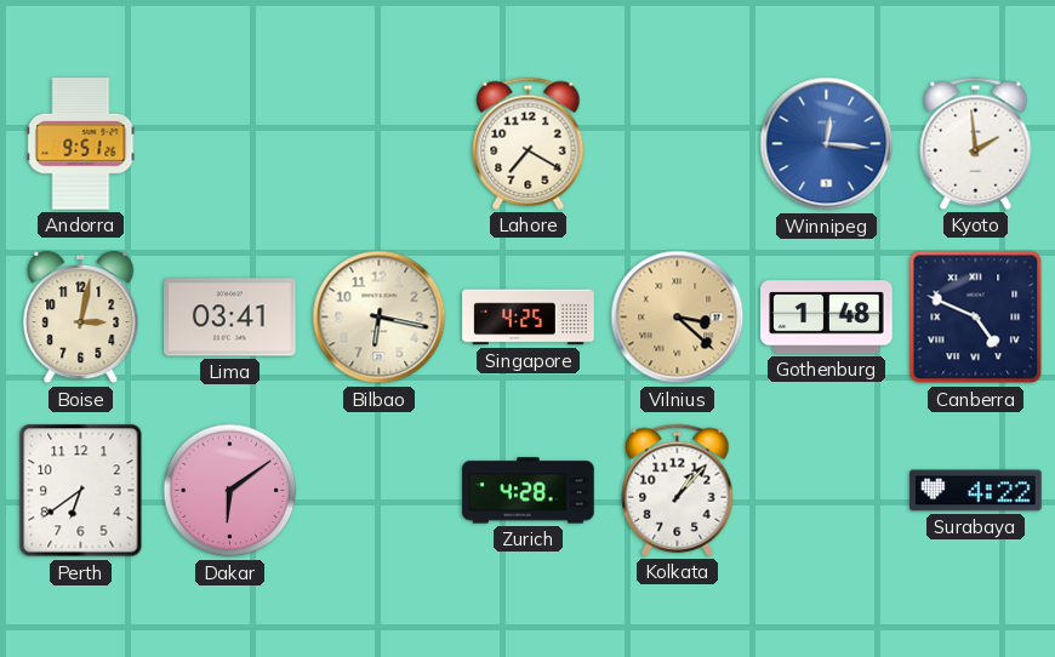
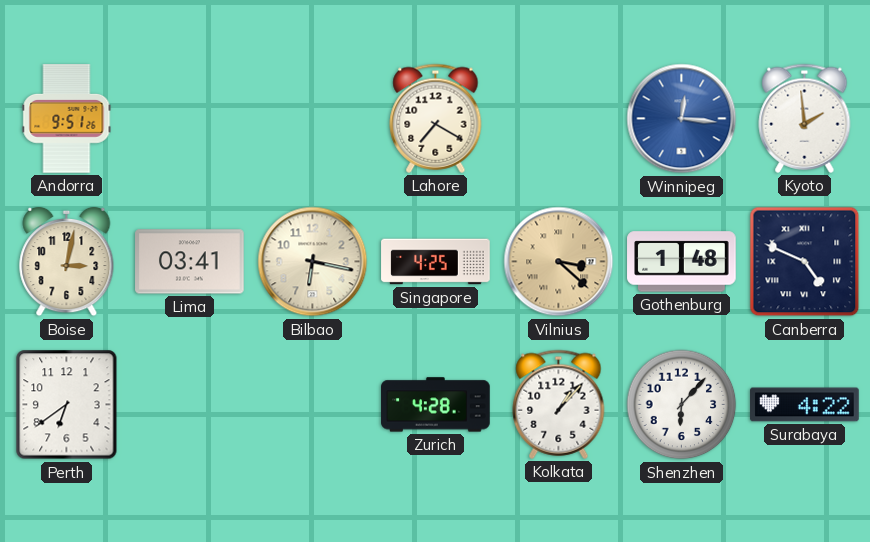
Dakar: 6:09 -> none (230, 491)
Shenzhen: none -> 6:07 (682, 405)
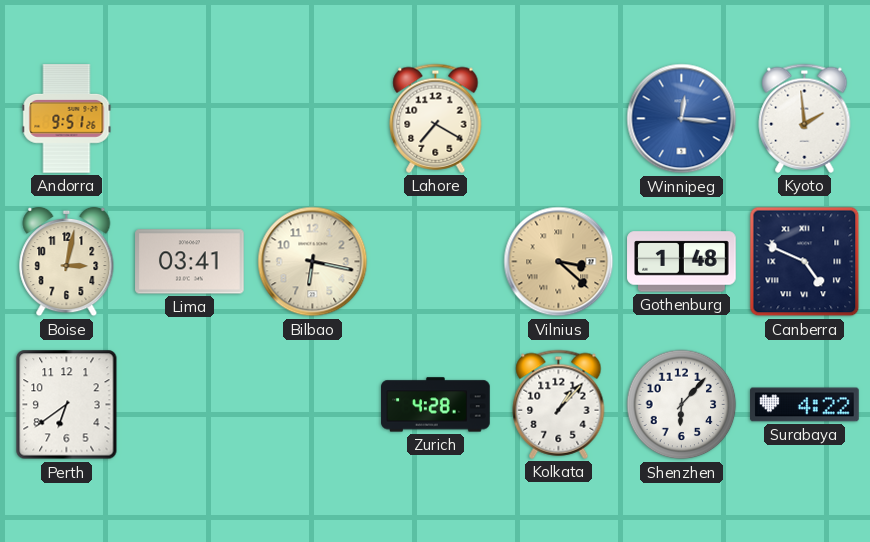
Singapore: 4:25 -> none (436, 262)
